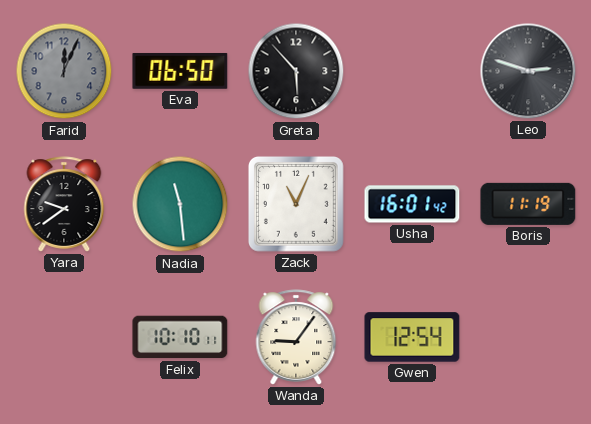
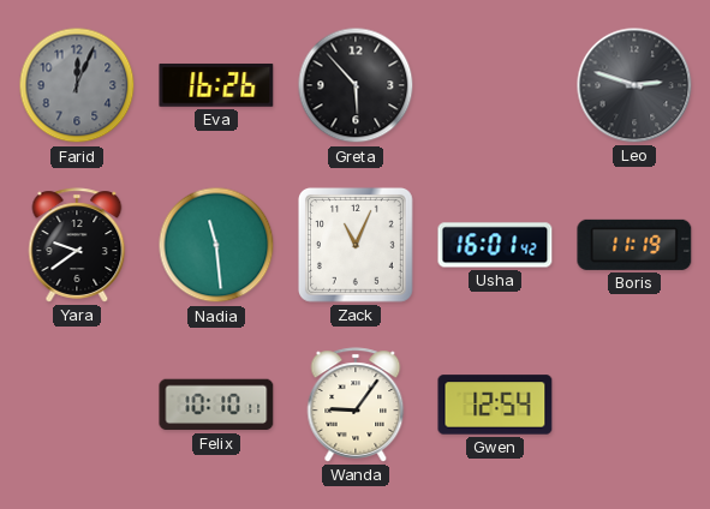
Eva: 06:50 -> 16:26 (216, 85)
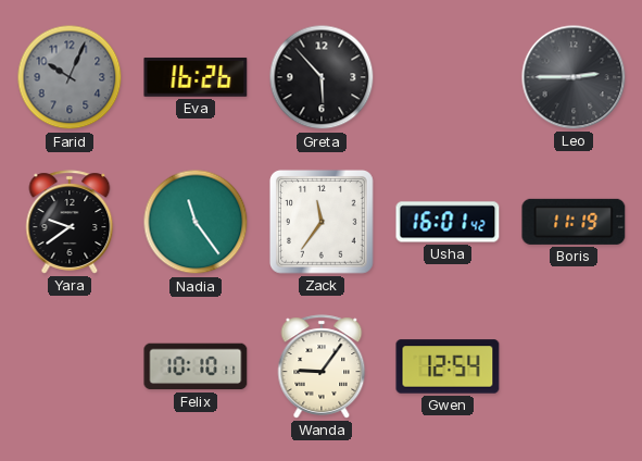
Farid: 12:04 -> 10:04 (70, 77)
Leo: 2:48 -> 2:45 (574, 77)
Nadia: 11:29 -> 11:24 (196, 222)
Zack: 11:04 -> 11:36 (322, 222)
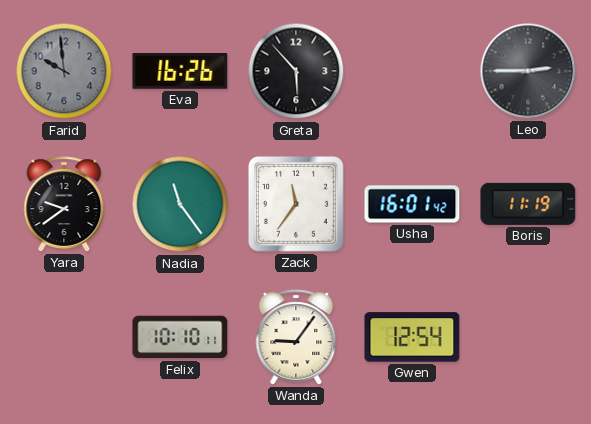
Farid: 10:04 -> 9:59 (64, 71)
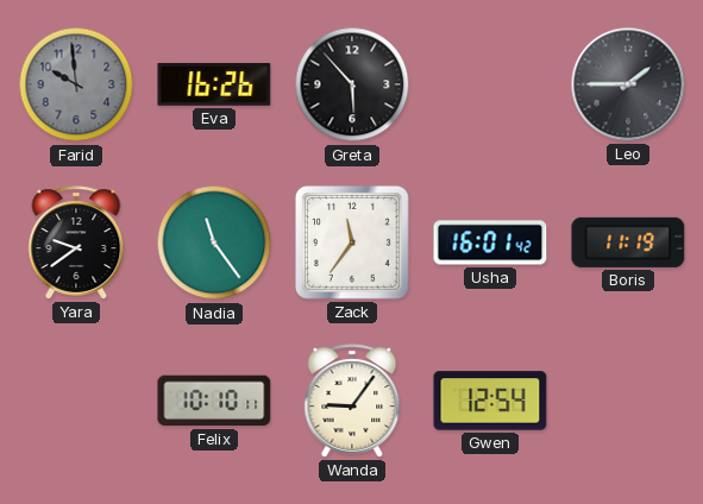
Leo: 2:45 -> 1:45 (628, 84)
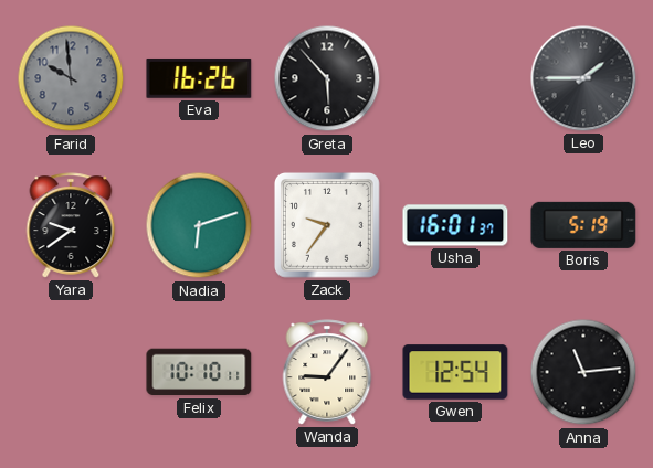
Nadia: 11:24 -> 6:12 (199, 225)
Zack: 11:36 -> 9:36 (327, 225)
Usha: 16:01:42 -> 16:01:37 (455, 225)
Boris: 11:19 -> 5:19 (583, 225)
Anna: none -> 11:14 (583, 372)
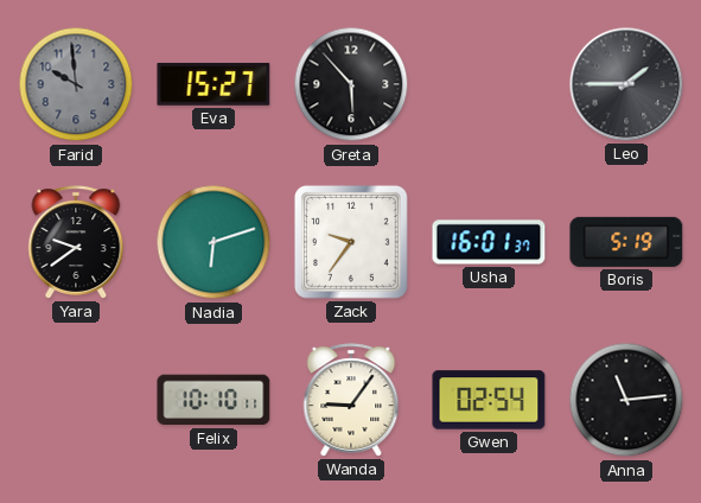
Eva: 16:26 -> 15:27 (214, 84)
Gwen: 12:54 -> 02:54 (489, 400)
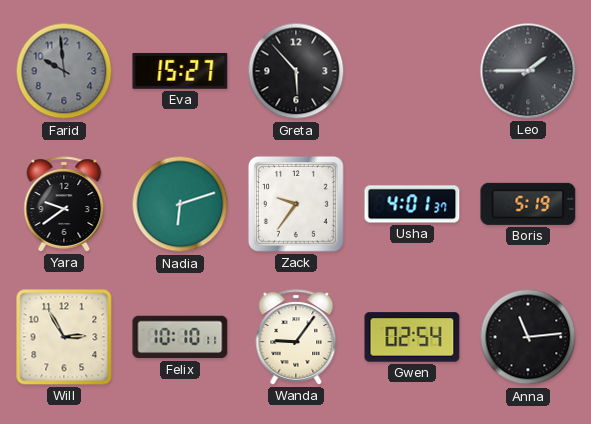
Usha: 16:01 -> 4:01 (412, 204)
Will: none -> 2:55 (64, 337)
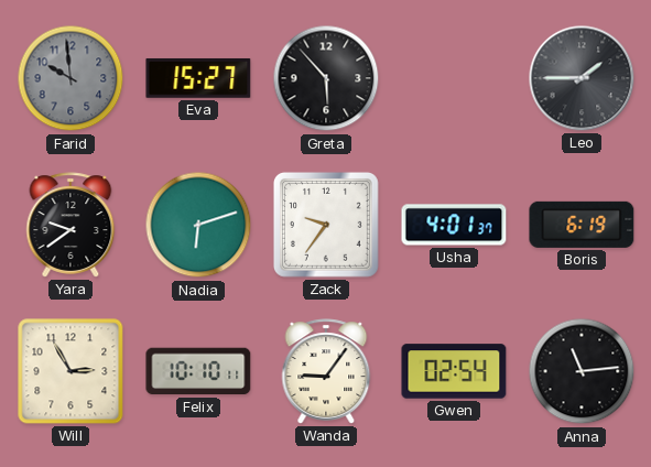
Boris: 5:19 -> 6:19 (582, 225)
